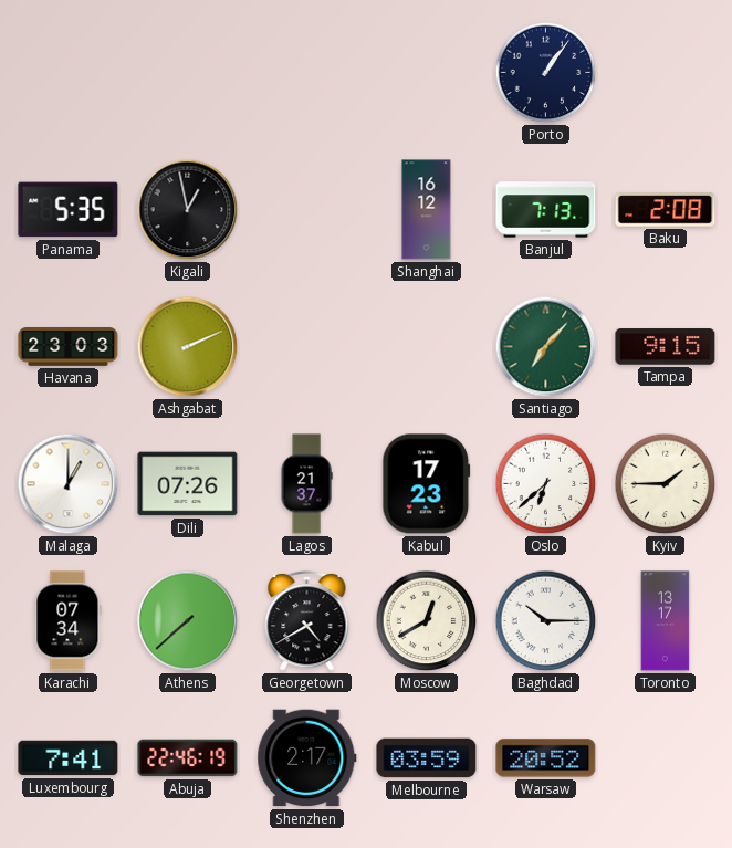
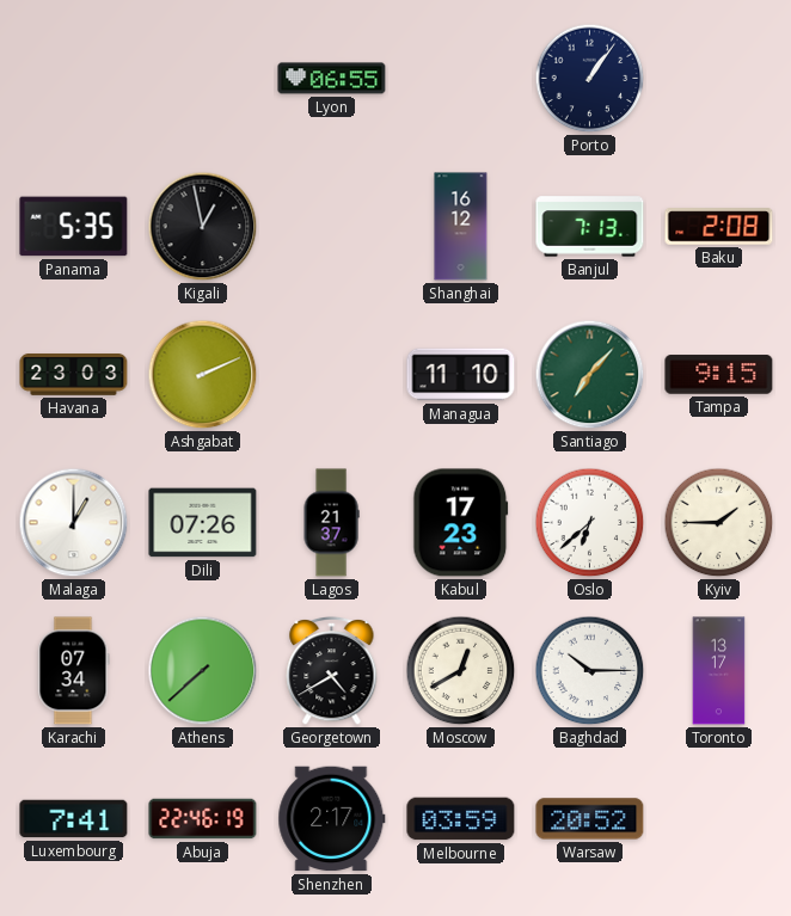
Lyon: none -> 06:55 (332, 79)
Managua: none -> 11:10 (461, 375)
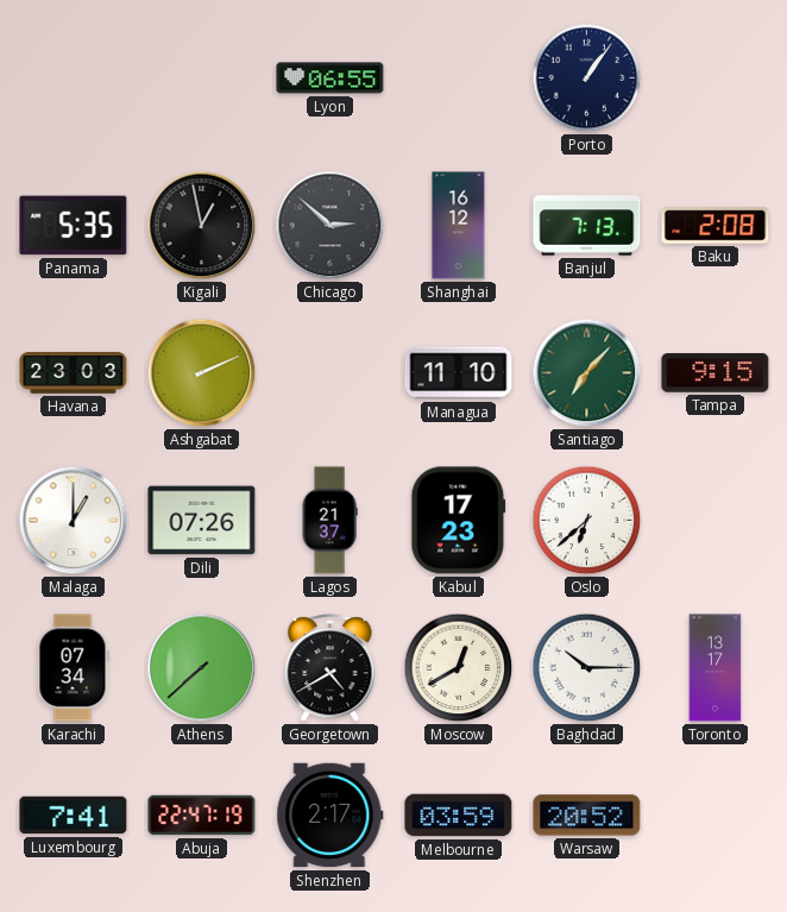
Chicago: none -> 2:52 (330, 226)
Kyiv: 1:45 -> none (719, 523)
Abuja: 22:46 -> 22:47 (202, 816)
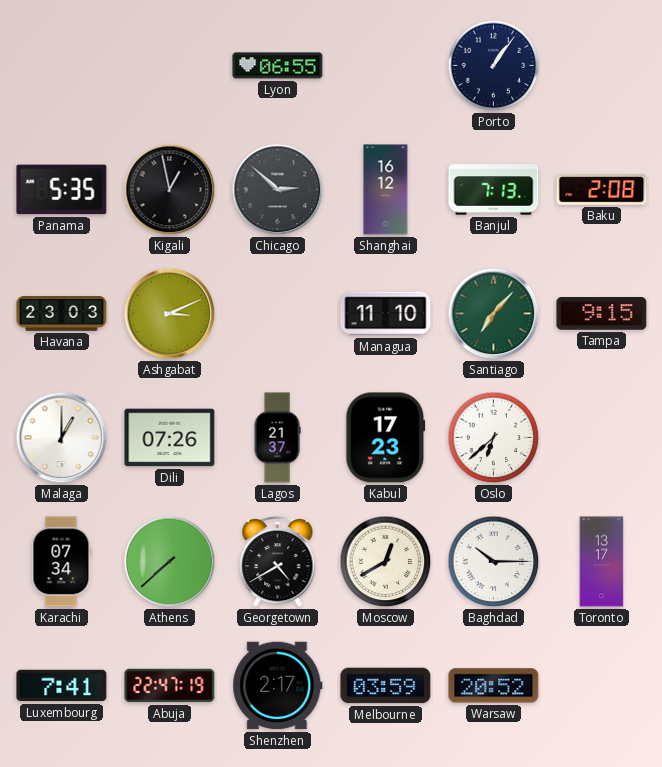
Ashgabat: 2:11 -> 3:11 (170, 314)
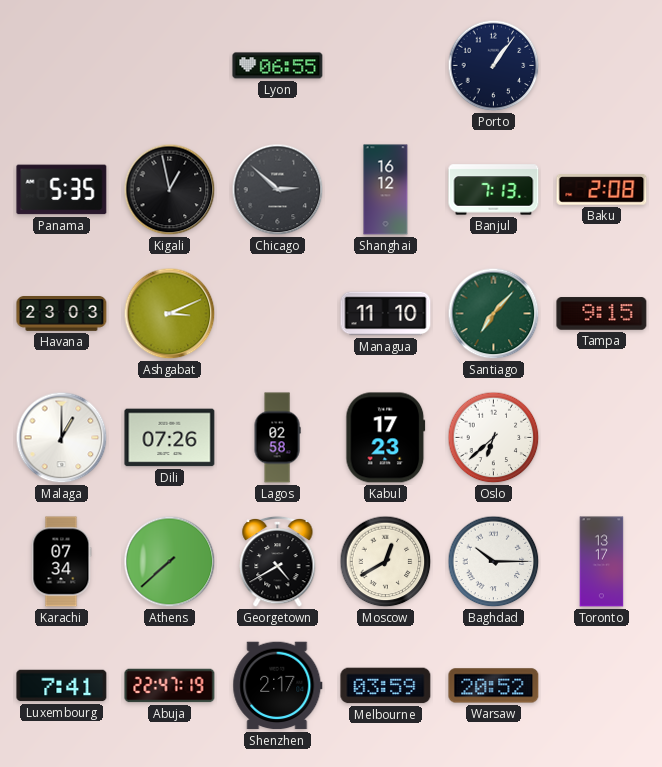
Lagos: 21:37 -> 02:58 (277, 438)
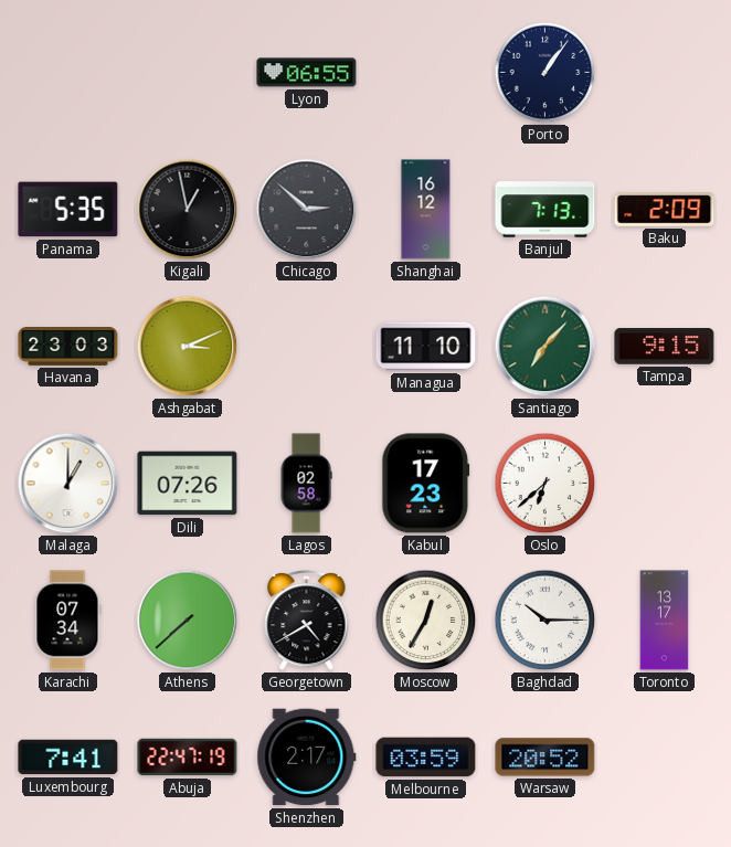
Baku: 2:08 -> 2:09 (665, 210)
Moscow: 12:40 -> 12:35 (426, 621)
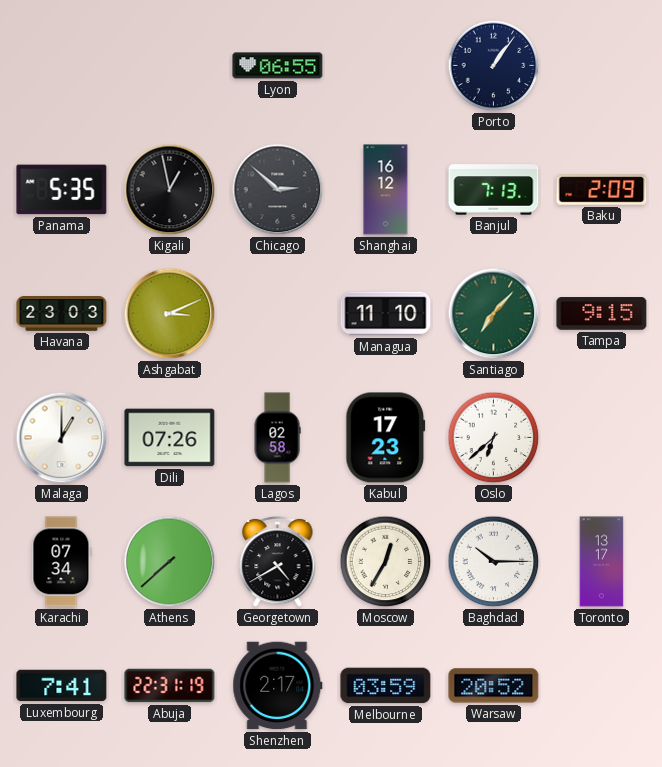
Abuja: 22:47 -> 22:31 (170, 686)
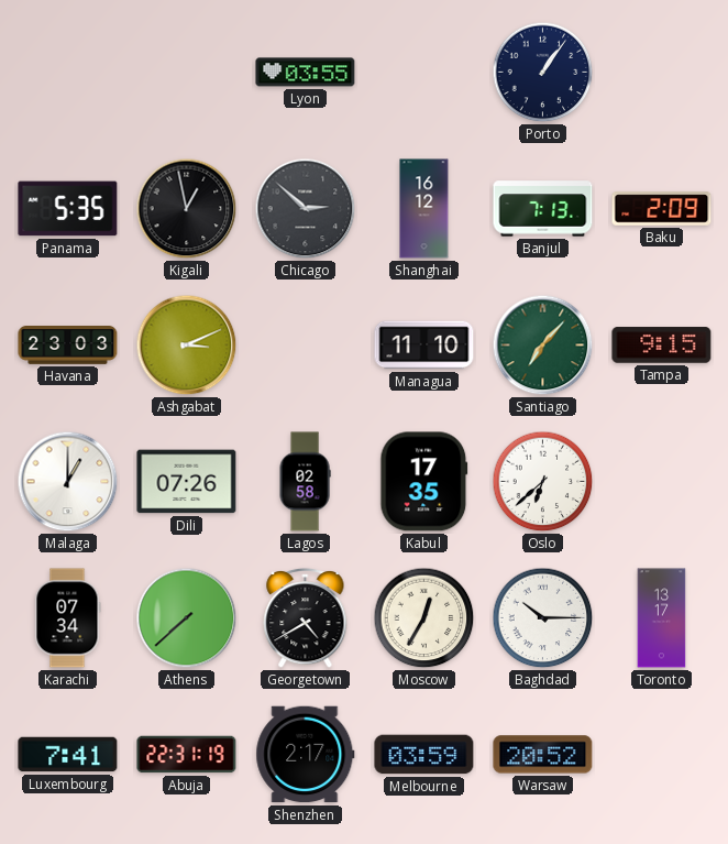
Lyon: 06:55 -> 03:55 (306, 73)
Kabul: 17:23 -> 17:35 (424, 482)
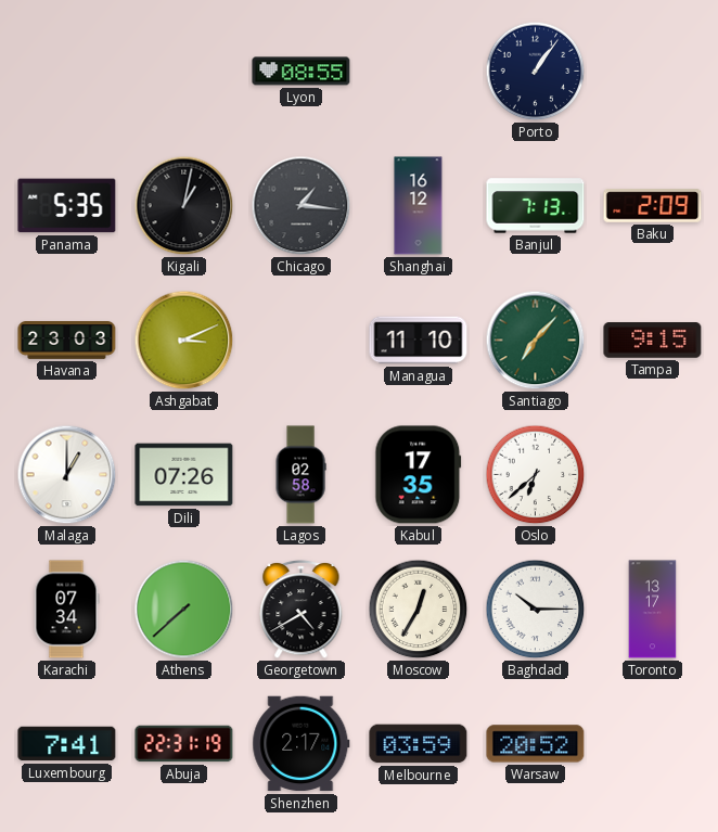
Lyon: 03:55 -> 08:55 (302, 72)
Kigali: 12:58 -> 1:02 (184, 206)
Chicago: 2:52 -> 1:16 (302, 206)
